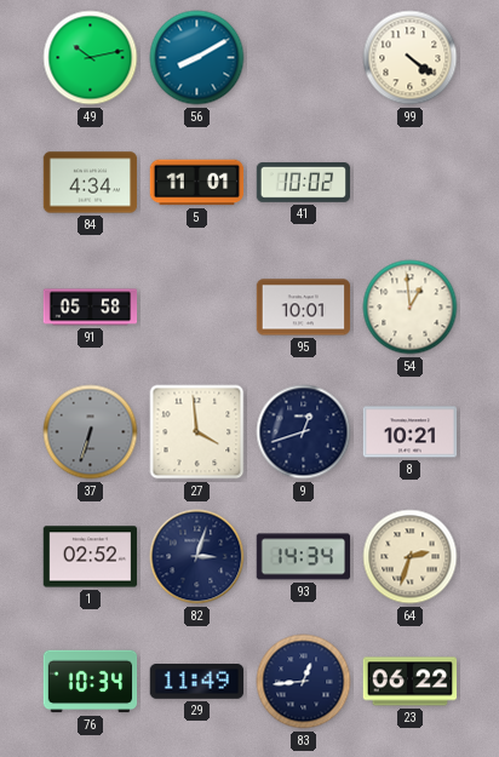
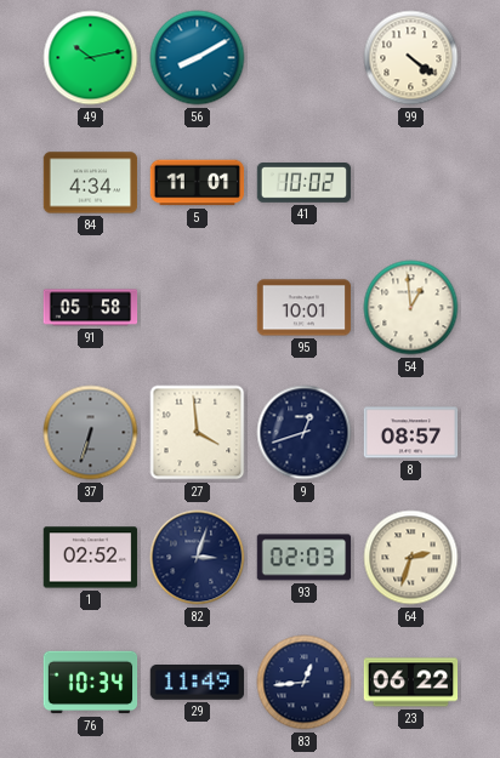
8: 10:21 -> 08:57 (411, 433)
93: 14:34 -> 02:03 (305, 558)
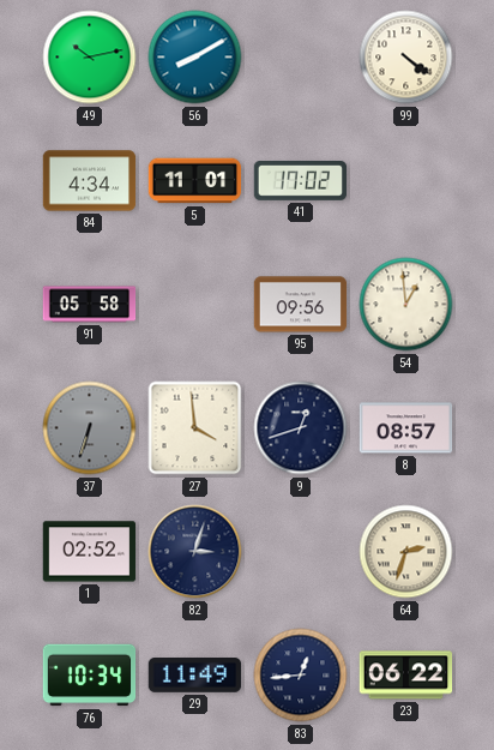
41: 10:02 -> 17:02 (301, 181)
95: 10:01 -> 09:56 (301, 305)
93: 02:03 -> none (305, 558)
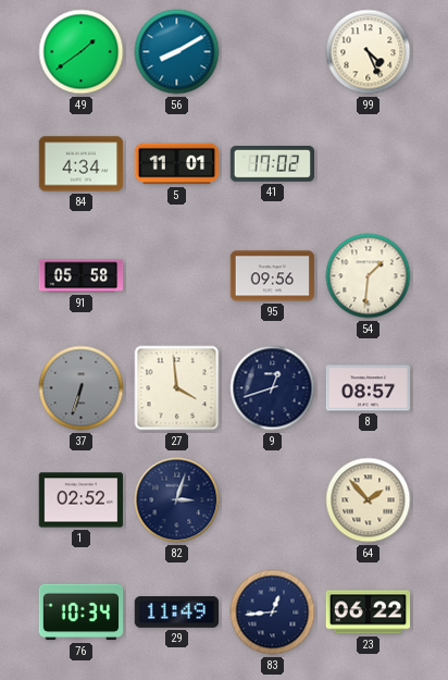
49: 10:13 -> 1:39 (82, 52)
99: 4:21 -> 4:26 (369, 52)
54: 12:59 -> 1:31 (369, 276)
64: 2:33 -> 1:53 (369, 500)
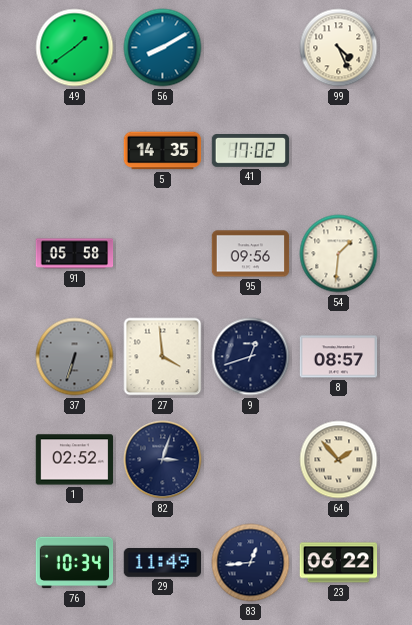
84: 4:34 -> none (82, 164)
5: 11:01 -> 14:35 (163, 151)
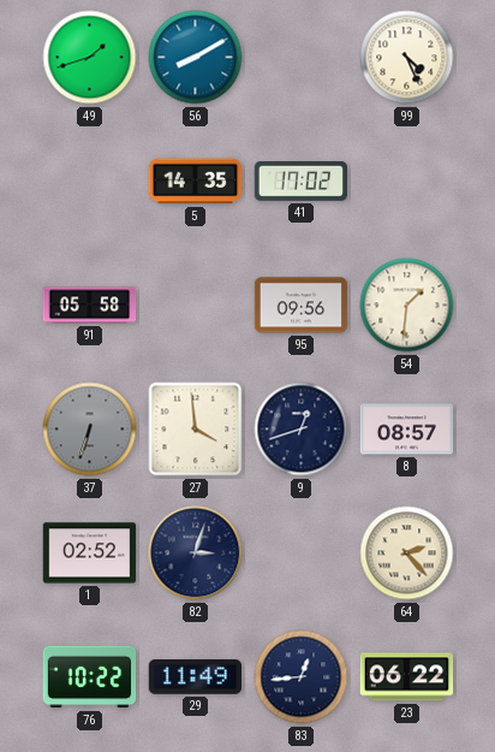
49: 1:39 -> 1:42 (90, 58)
64: 1:53 -> 2:23 (407, 553)
76: 10:34 -> 10:22 (90, 677)
